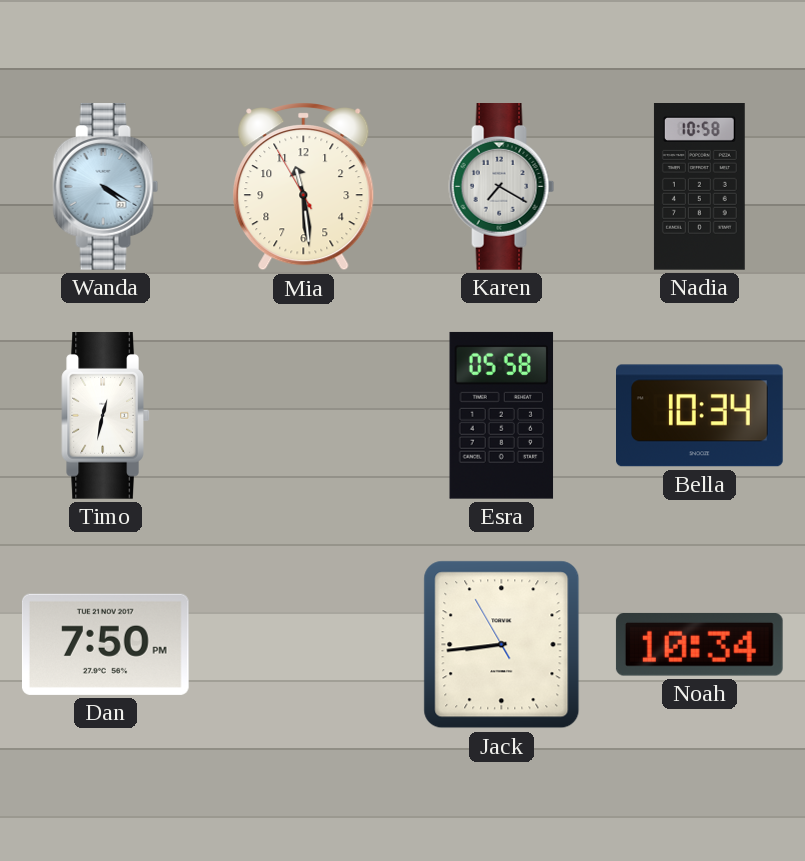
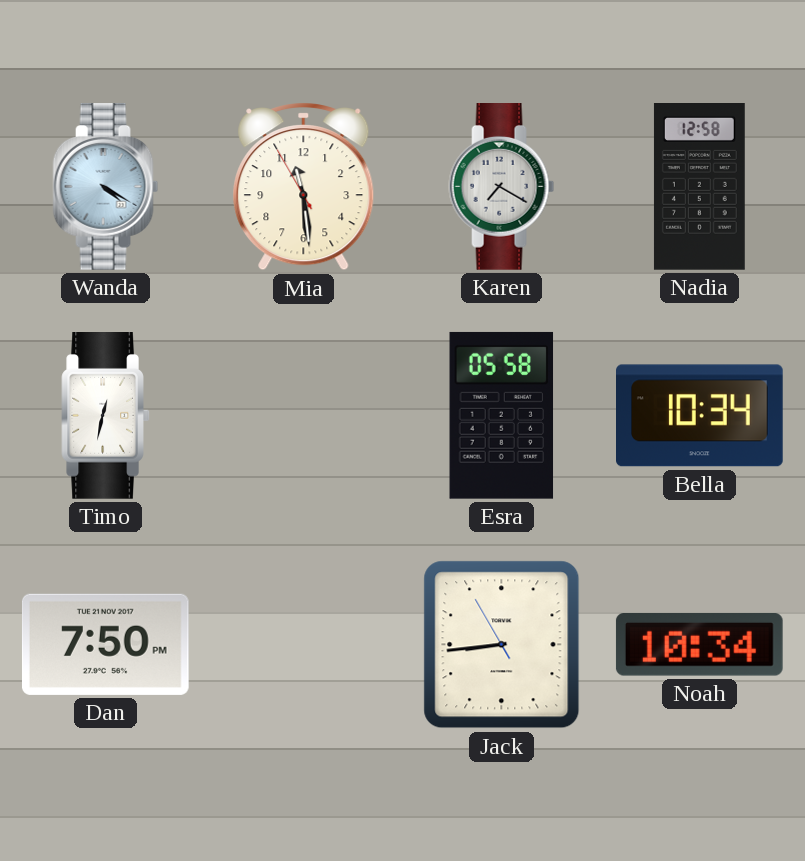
Nadia: 10:58 -> 12:58 (699, 187)
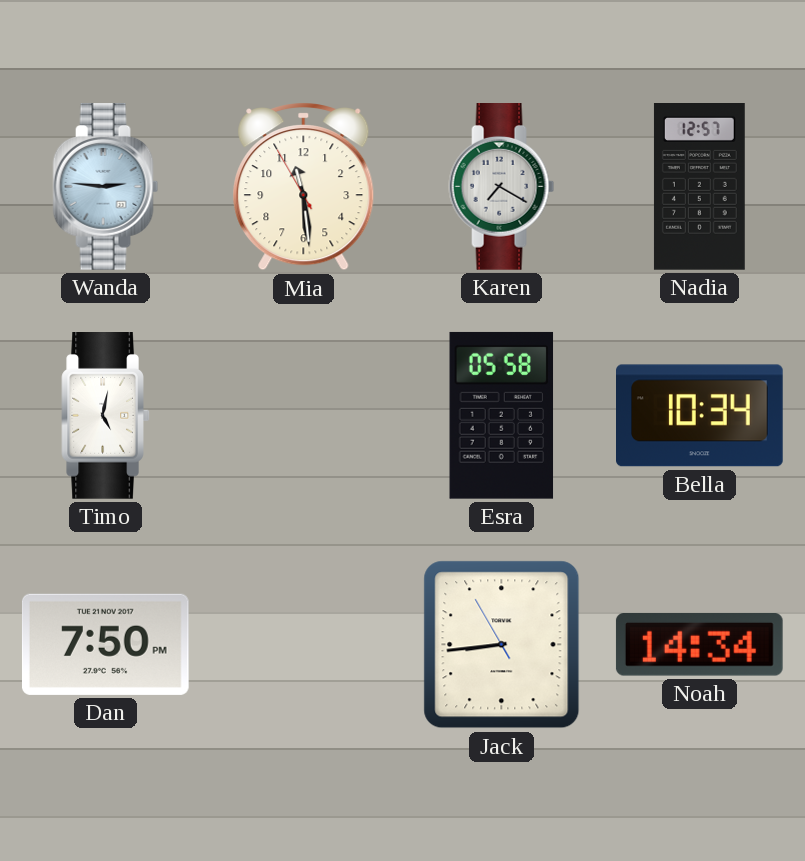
Wanda: 4:20 -> 2:46 (106, 187)
Nadia: 12:58 -> 12:57 (699, 187)
Timo: 12:32 -> 5:02 (106, 416)
Noah: 10:34 -> 14:34 (699, 645)
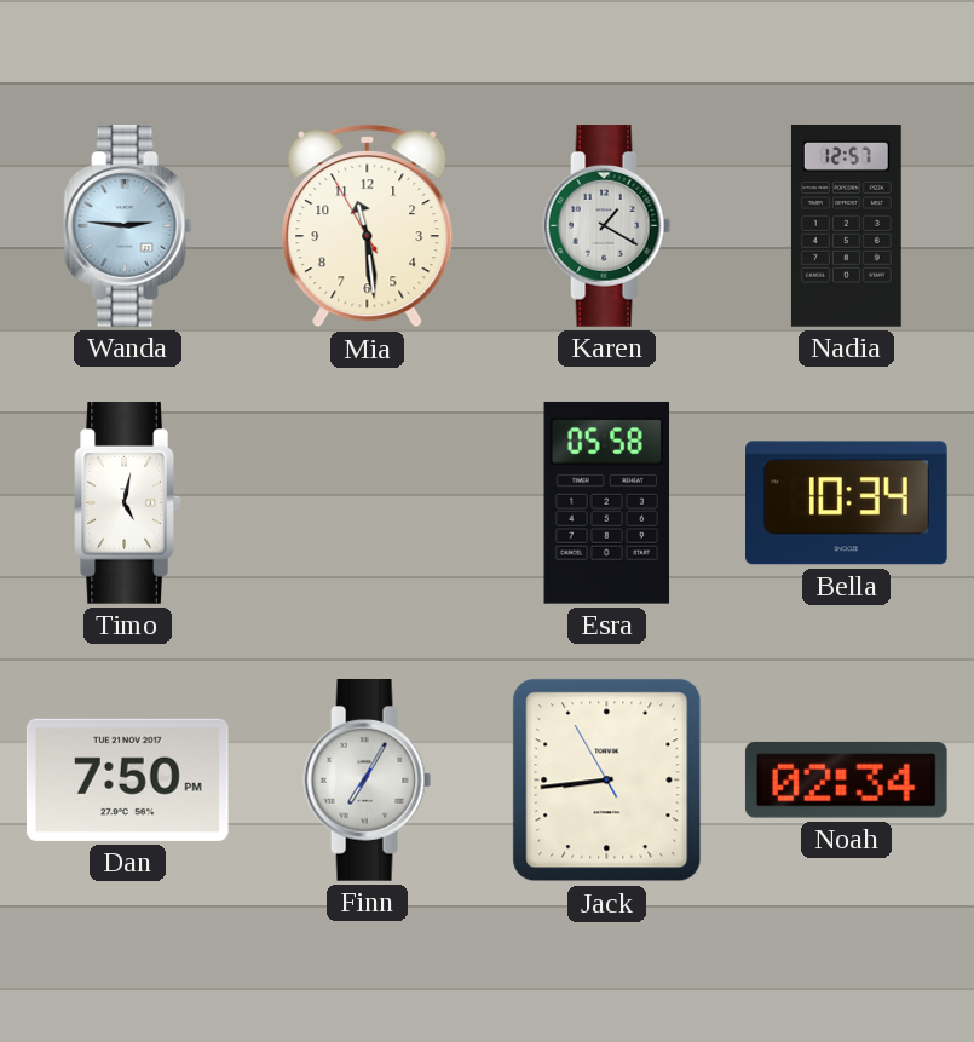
Karen: 7:20 -> 1:20 (607, 226)
Finn: none -> 7:05 (368, 781)
Noah: 14:34 -> 02:34 (846, 781)
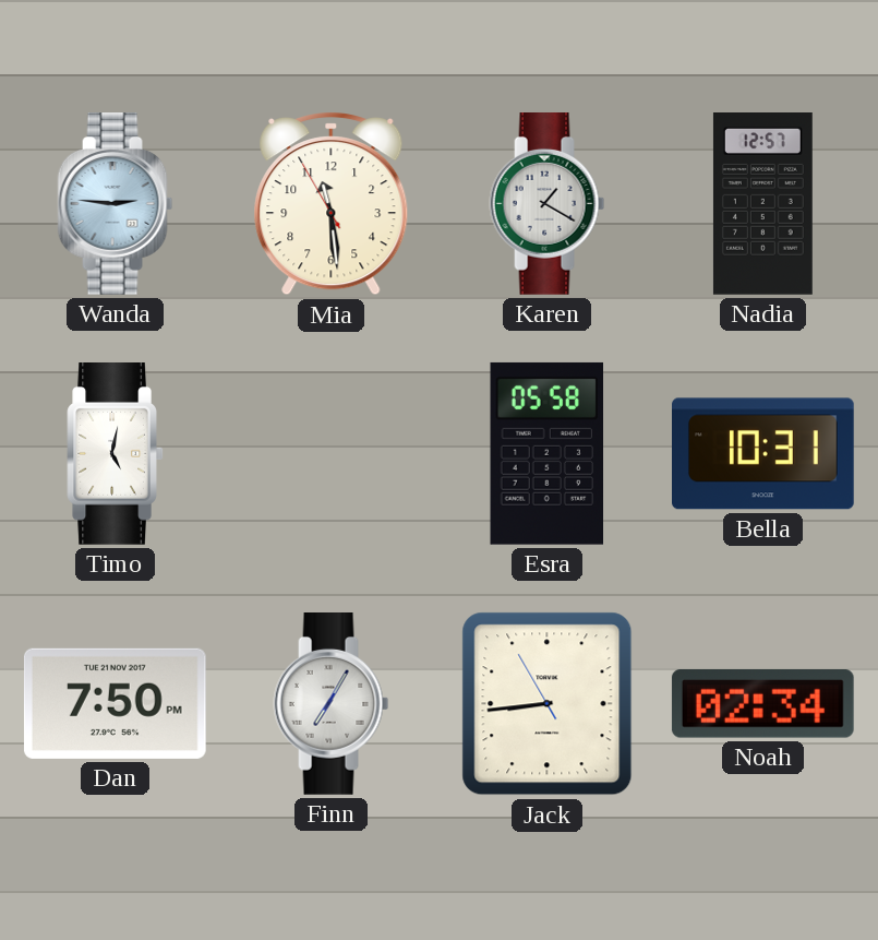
Bella: 10:34 -> 10:31 (763, 454)
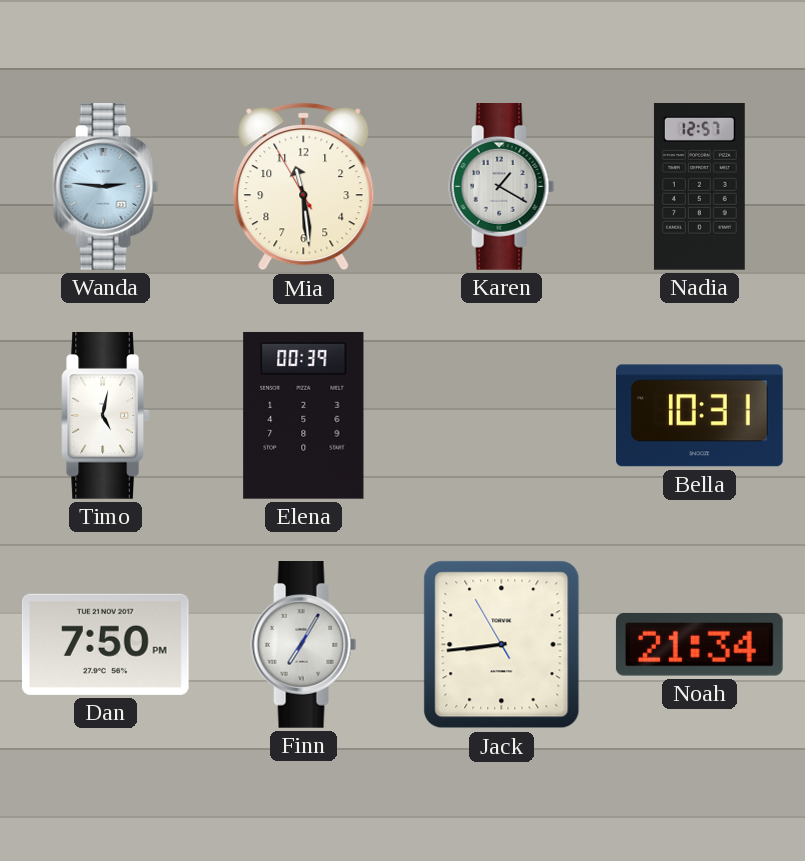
Elena: none -> 00:39 (304, 415)
Esra: 05:58 -> none (548, 453)
Noah: 02:34 -> 21:34 (699, 645)
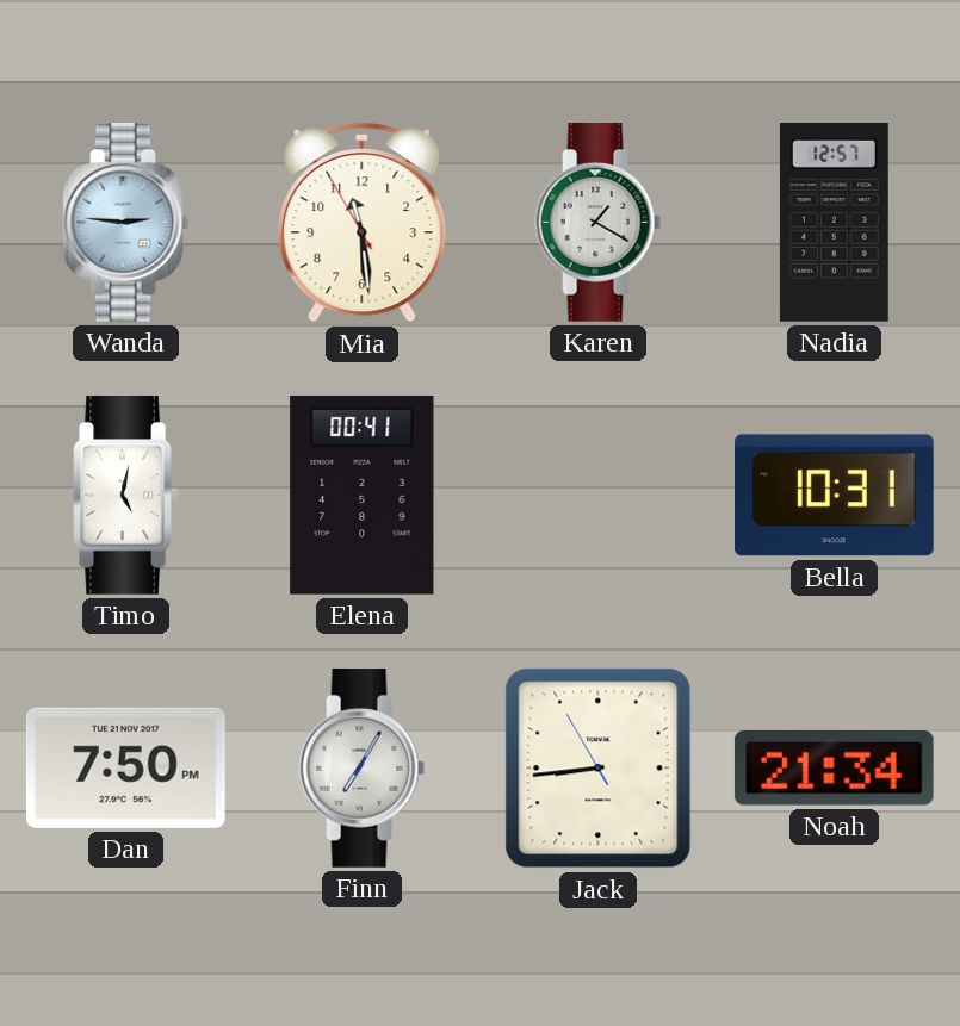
Elena: 00:39 -> 00:41 (363, 495)
